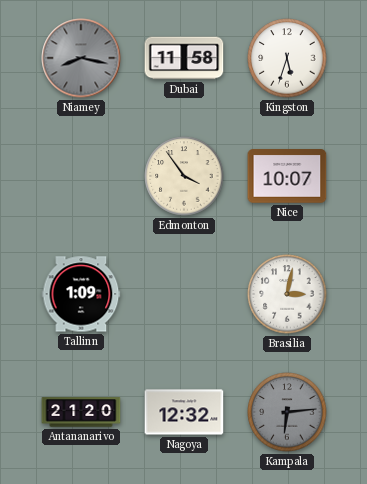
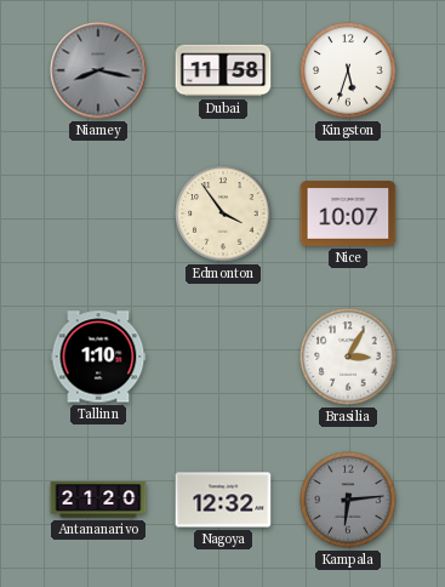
Tallinn: 1:09 -> 1:10 (98, 357)
Brasilia: 3:02 -> 3:05 (348, 357)
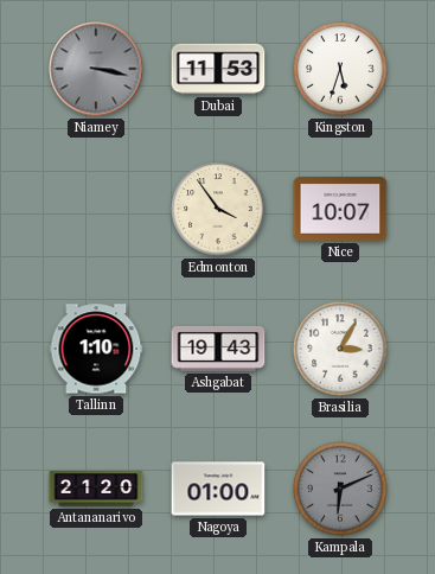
Niamey: 8:17 -> 3:17 (96, 69)
Dubai: 11:58 -> 11:53 (218, 69)
Ashgabat: none -> 19:43 (218, 349)
Nagoya: 12:32 -> 01:00 (218, 489)
Kampala: 6:14 -> 6:11 (340, 489)
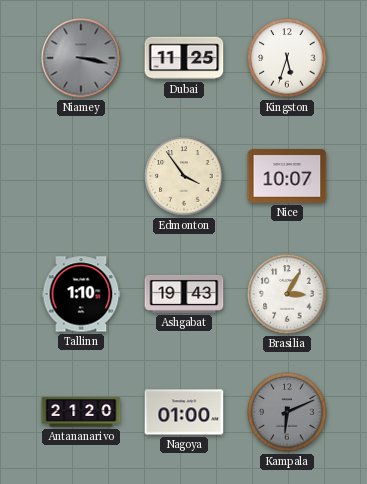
Dubai: 11:53 -> 11:25 (184, 58)
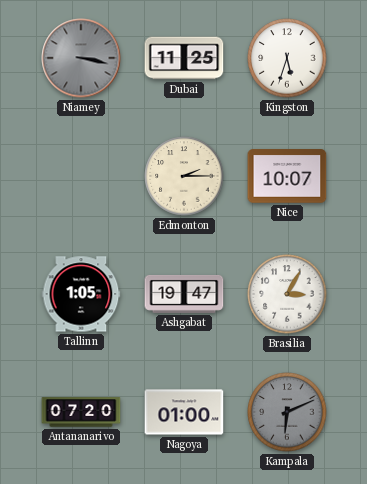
Edmonton: 3:54 -> 2:15 (184, 176)
Tallinn: 1:10 -> 1:05 (81, 294)
Ashgabat: 19:43 -> 19:47 (184, 294)
Antananarivo: 21:20 -> 07:20 (81, 412)
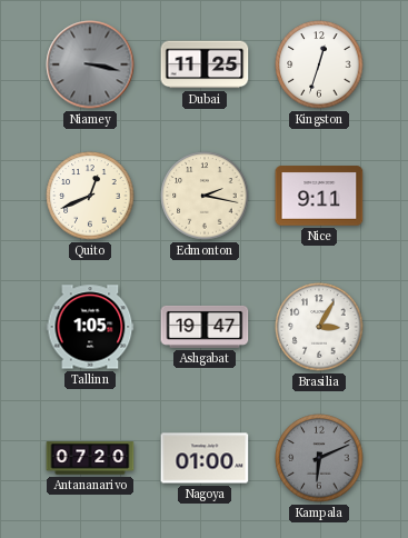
Kingston: 5:33 -> 12:33 (319, 64)
Quito: none -> 12:41 (90, 196)
Edmonton: 2:15 -> 2:17 (205, 196)
Nice: 10:07 -> 9:11 (319, 196)
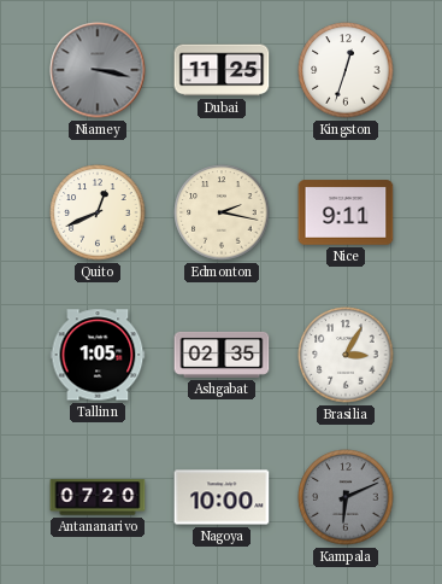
Ashgabat: 19:47 -> 02:35 (222, 355)
Nagoya: 01:00 -> 10:00 (222, 497)
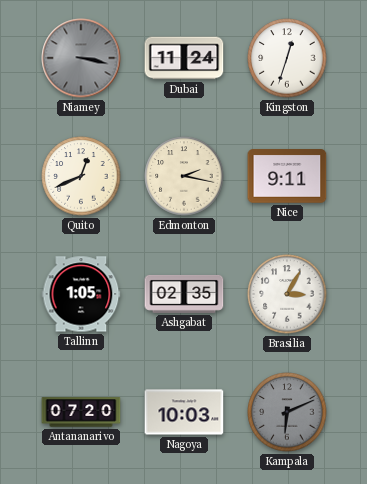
Dubai: 11:25 -> 11:24 (184, 58)
Nagoya: 10:00 -> 10:03 (184, 412)
